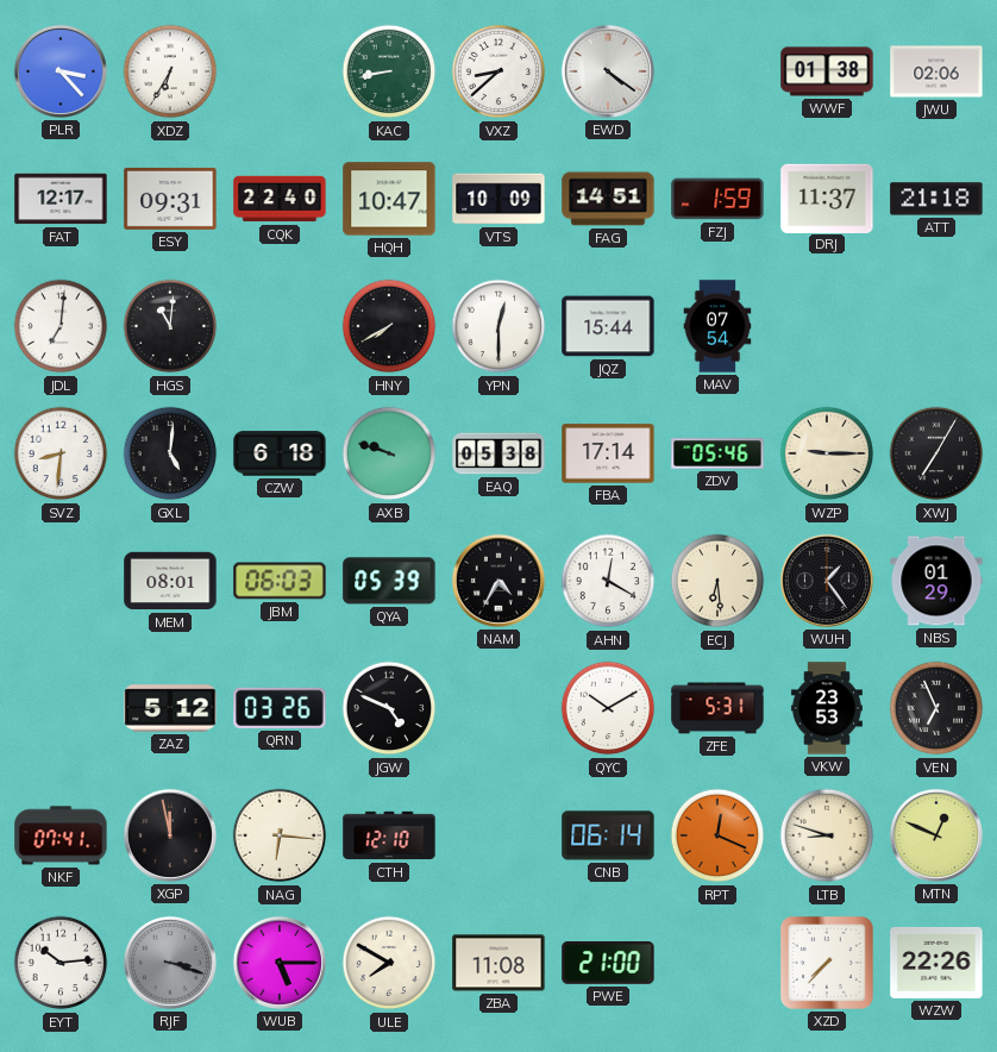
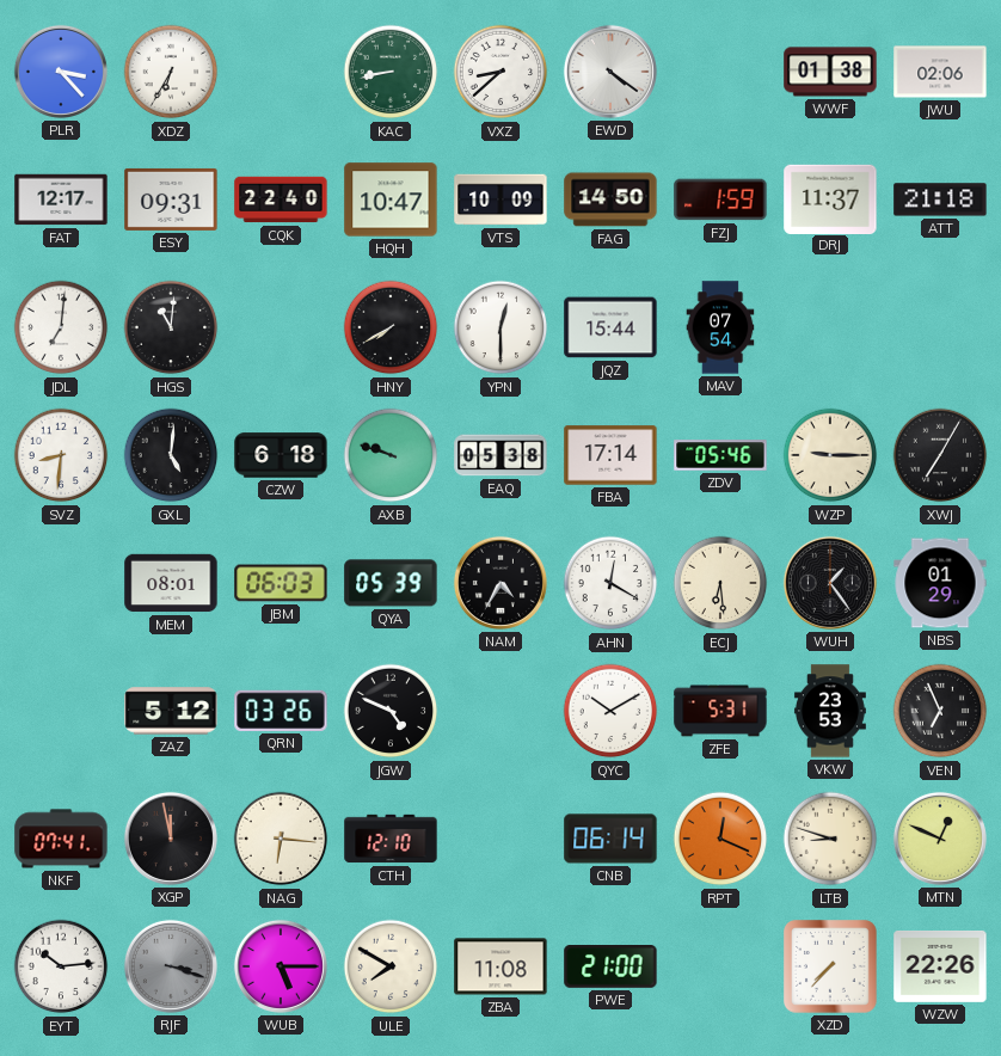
FAG: 14:51 -> 14:50 (610, 199)
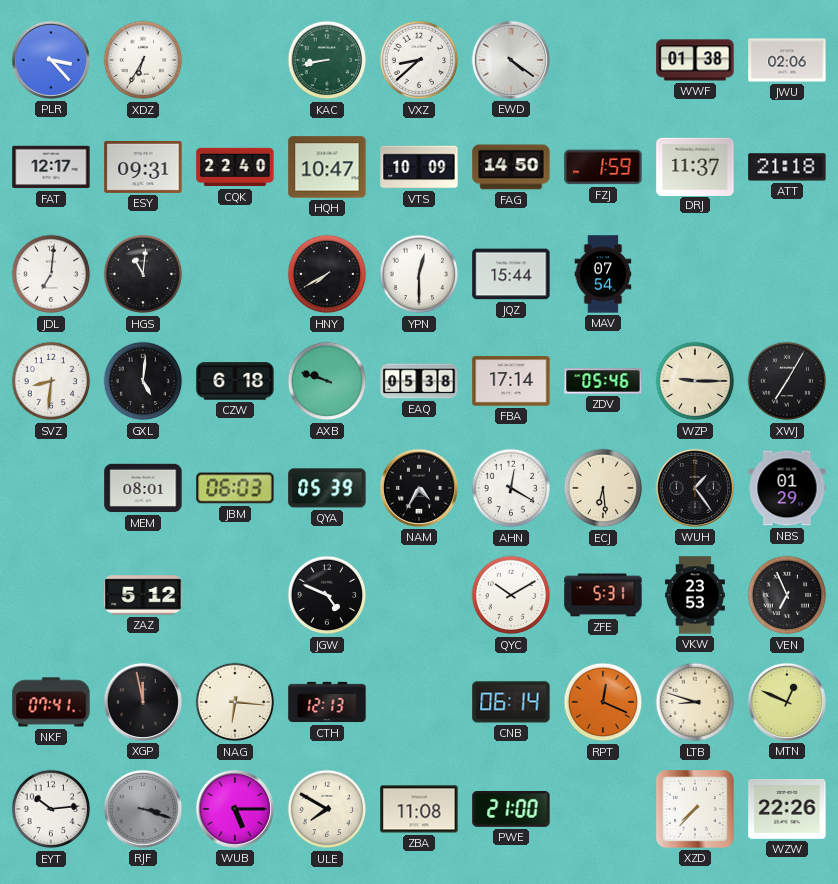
QRN: 03:26 -> none (281, 711)
CTH: 12:10 -> 12:13 (327, 702)
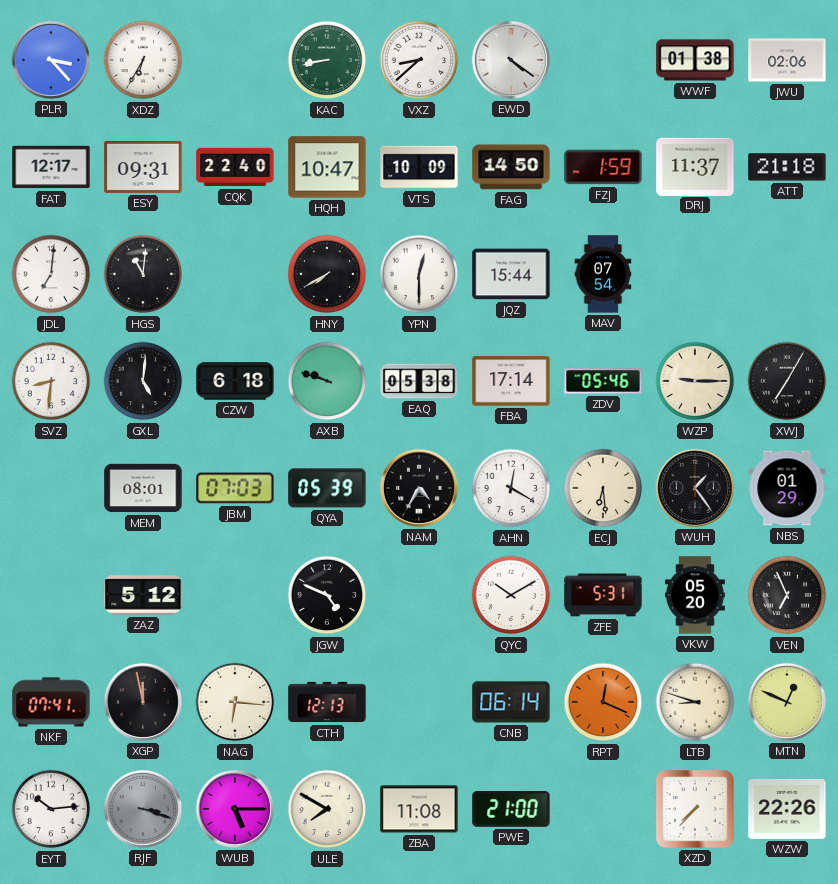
JBM: 06:03 -> 07:03 (235, 488)
VKW: 23:53 -> 05:20 (695, 595)
